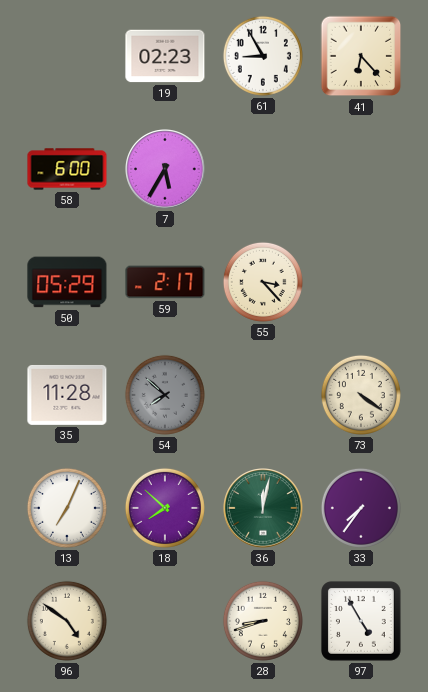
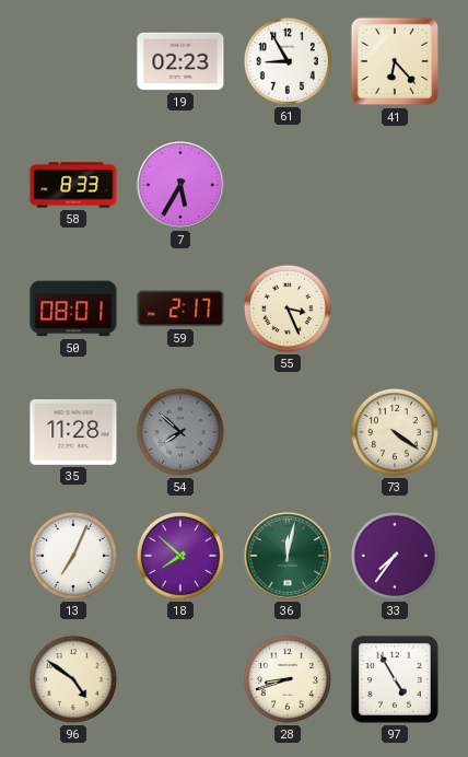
58: 6:00 -> 8:33 (73, 185)
50: 05:29 -> 08:01 (73, 308)
55: 3:23 -> 3:26 (288, 308)
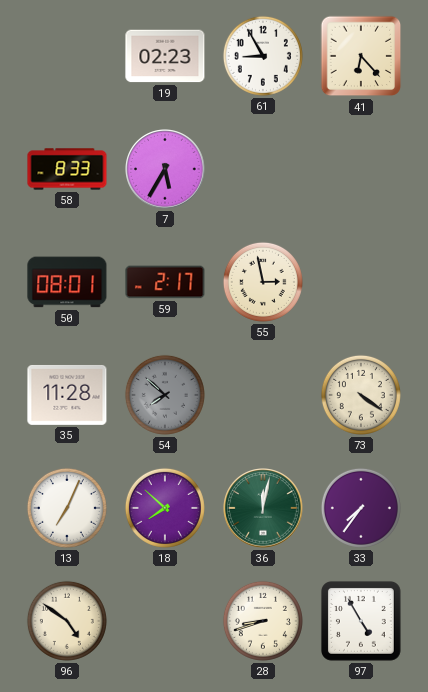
55: 3:26 -> 2:58 (263, 282)
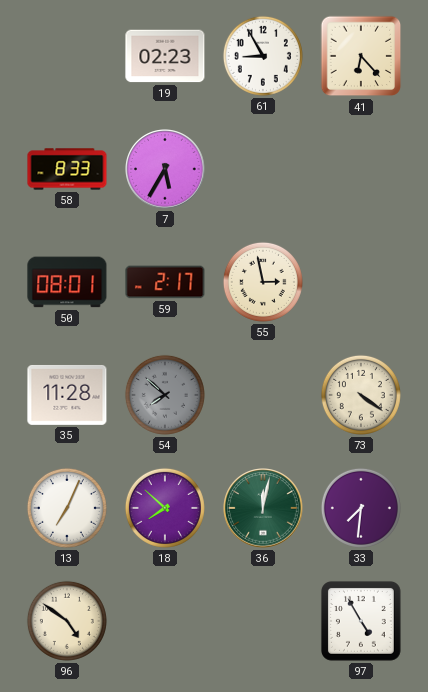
33: 7:36 -> 7:31 (361, 508)
28: 8:42 -> none (263, 621)
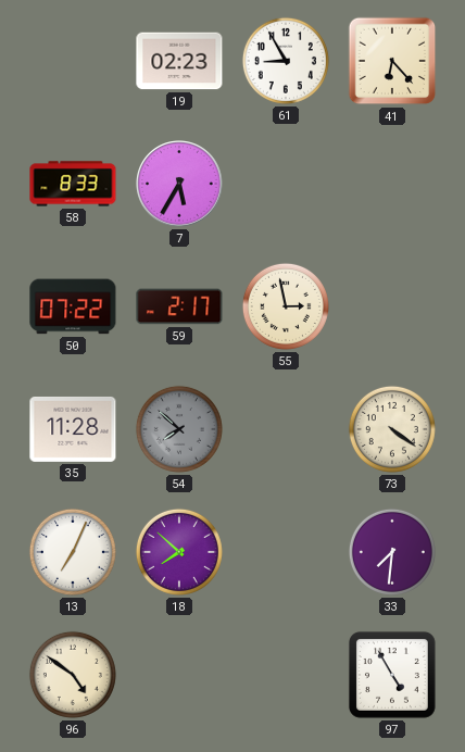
50: 08:01 -> 07:22 (73, 306)
36: 12:02 -> none (263, 508)
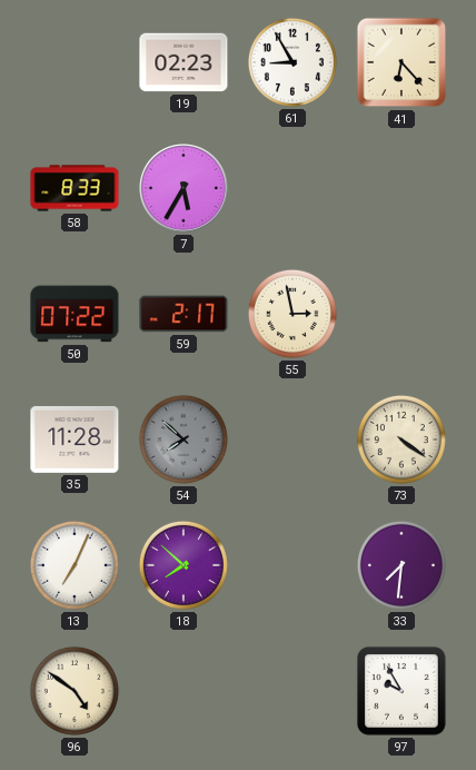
97: 4:55 -> 9:55 (401, 691)
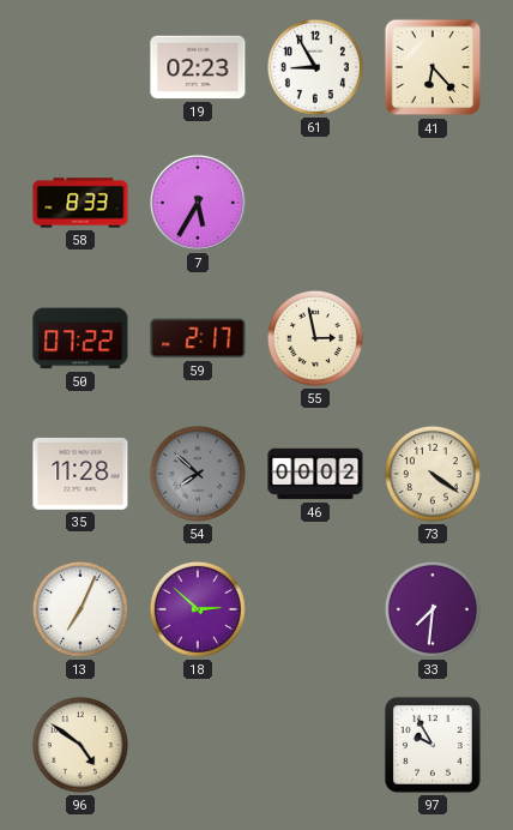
46: none -> 00:02 (315, 474)
18: 7:52 -> 2:52 (198, 609)
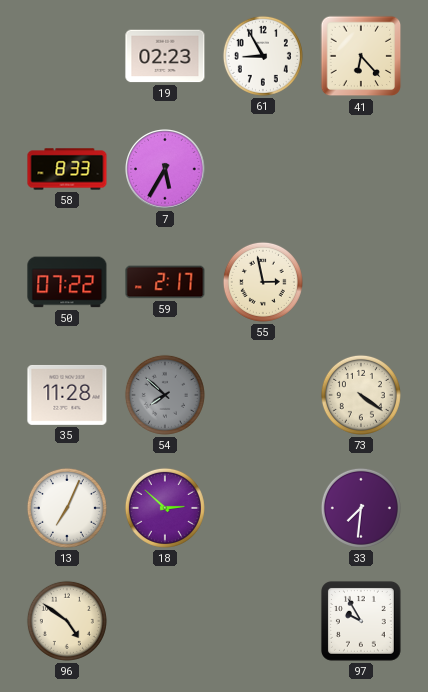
46: 00:02 -> none (315, 474)
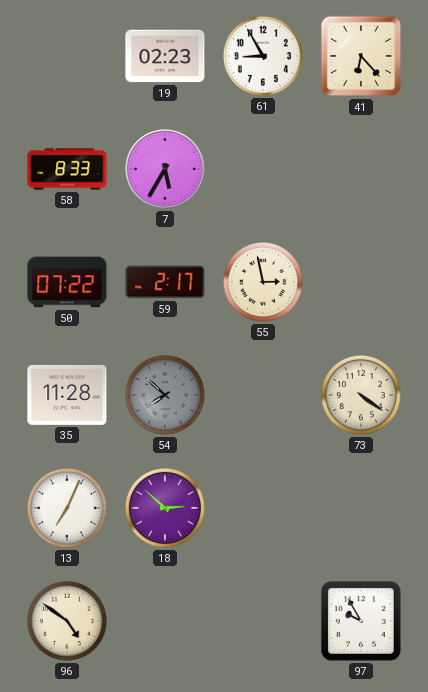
33: 7:31 -> none (361, 508)
